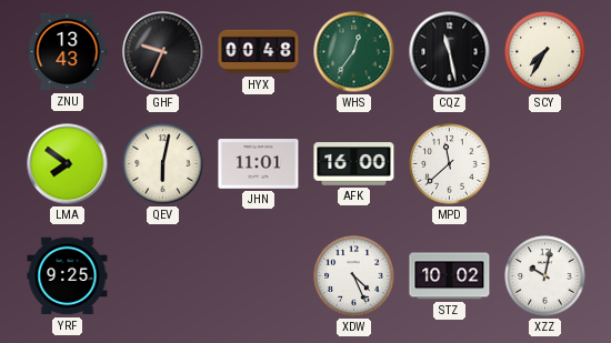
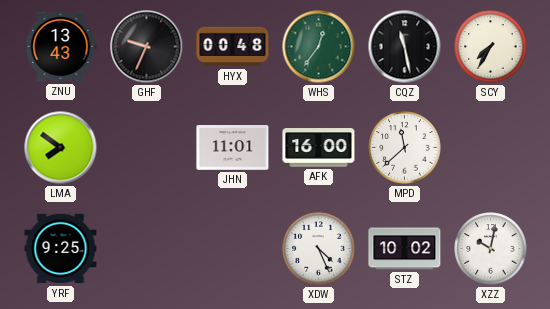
QEV: 6:02 -> none (163, 164)
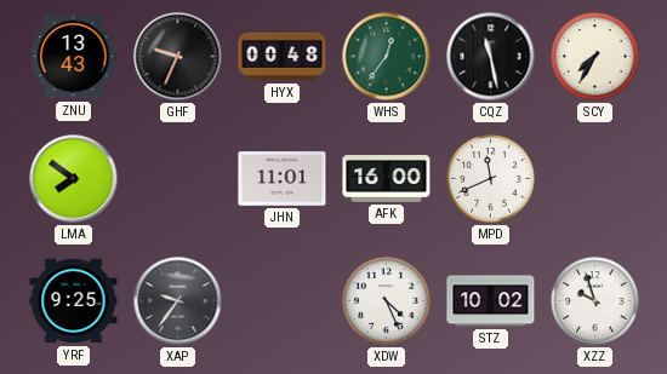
MPD: 11:38 -> 11:41 (491, 179)
XAP: none -> 9:36 (178, 301)
XZZ: 10:02 -> 9:57 (595, 301)
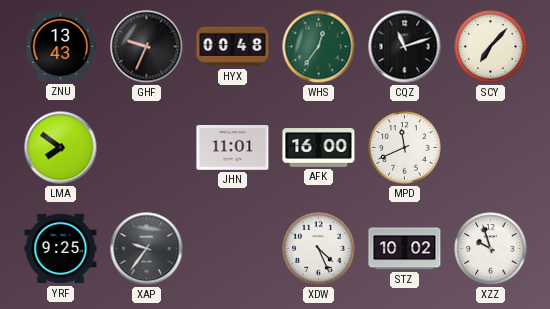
CQZ: 11:28 -> 11:12 (405, 47)
SCY: 7:35 -> 7:07 (491, 47)
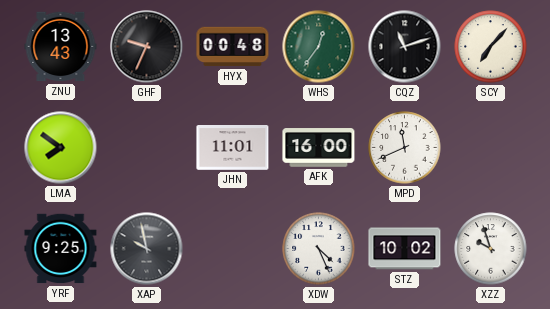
XAP: 9:36 -> 9:58 (147, 249)
